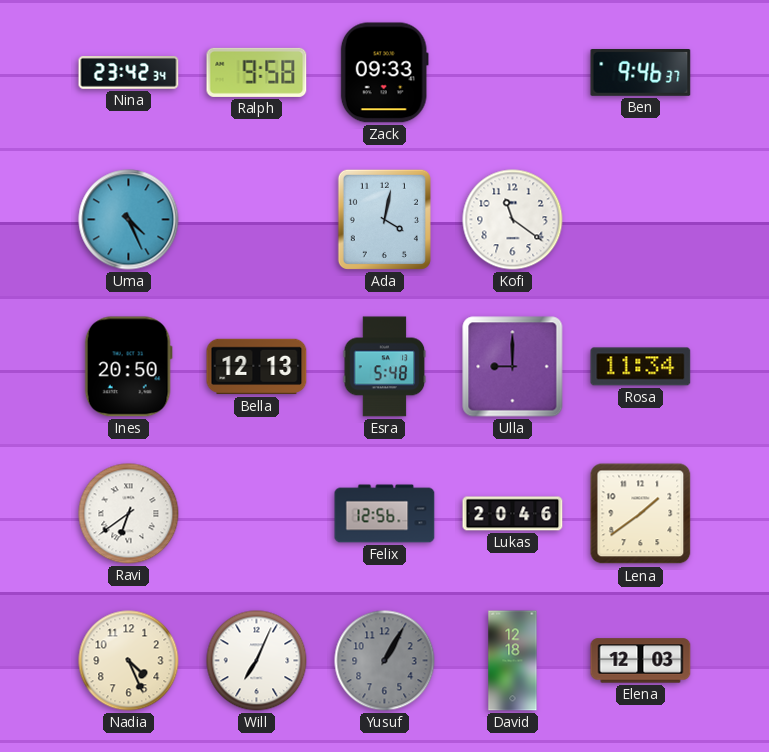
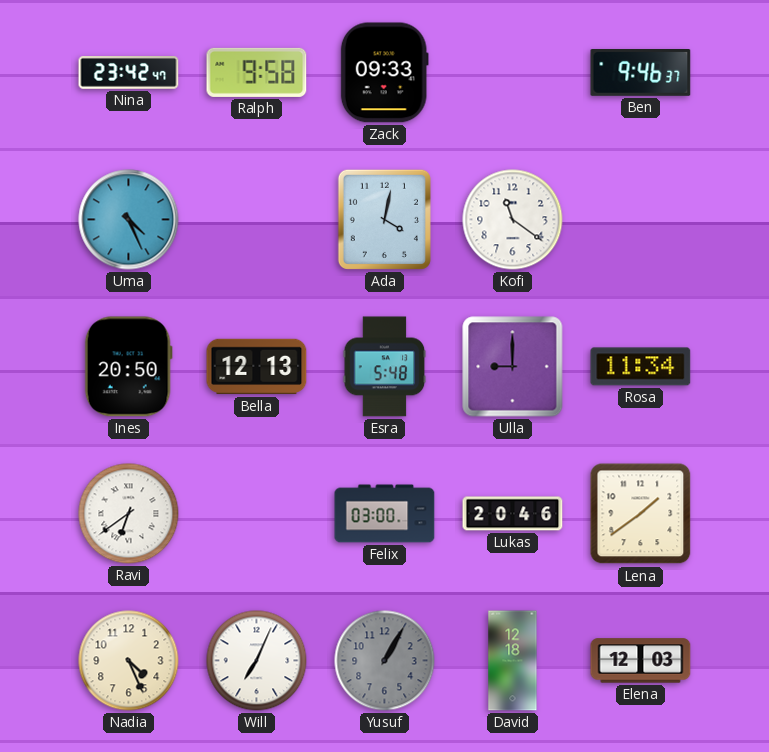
Nina: 23:42:34 -> 23:42:47 (129, 73)
Felix: 12:56 -> 03:00 (385, 514)
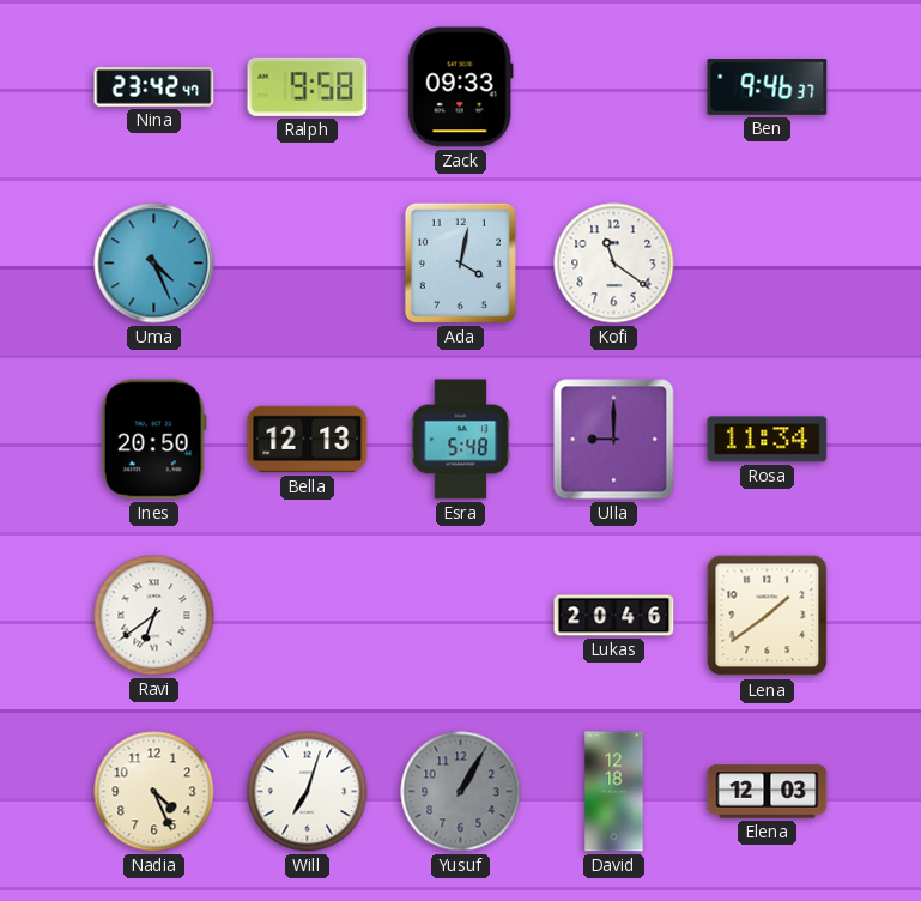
Felix: 03:00 -> none (385, 514)
Will: 7:04 -> 7:03 (308, 792)
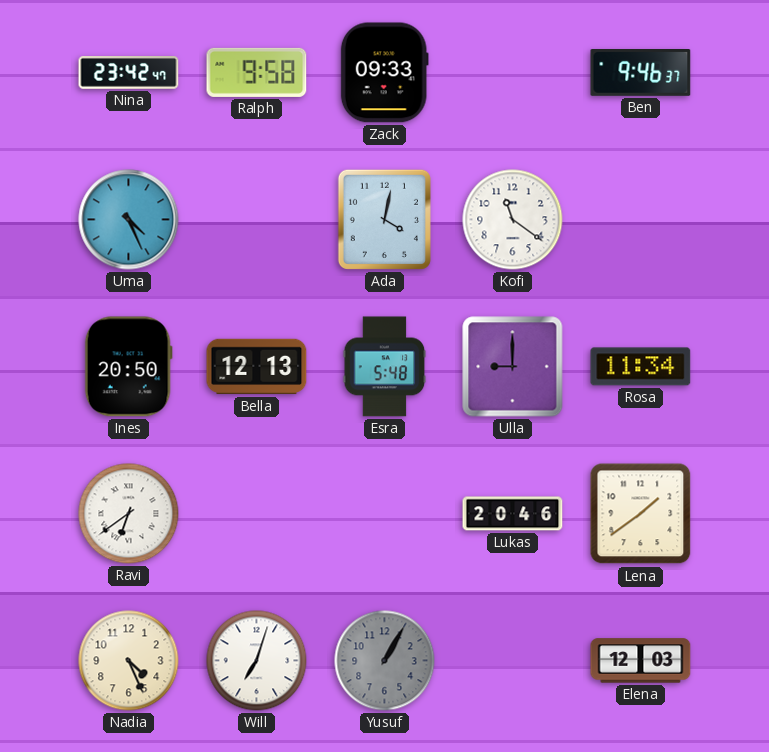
David: 12:18 -> none (614, 792)
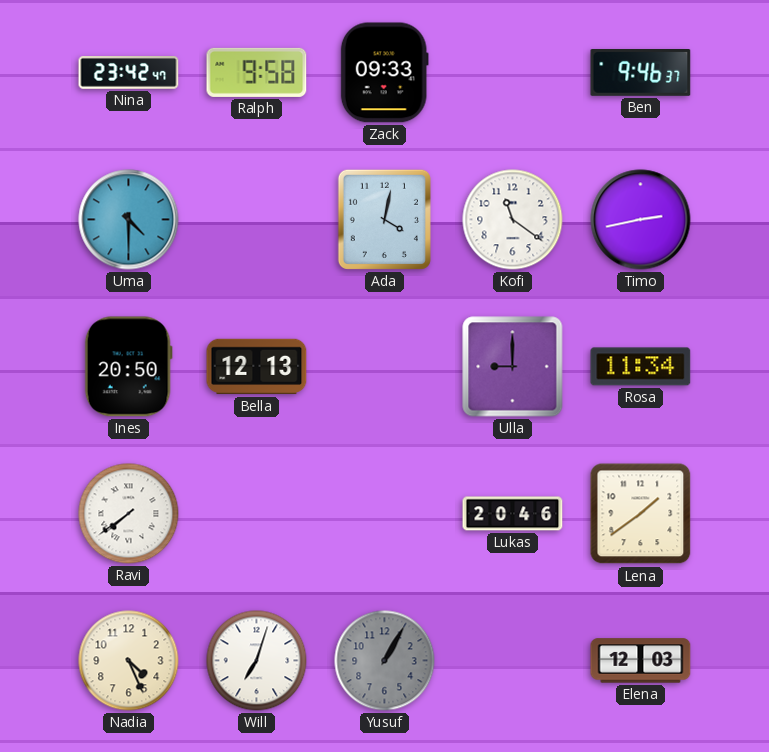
Uma: 4:26 -> 4:30 (129, 220)
Timo: none -> 2:43 (641, 220)
Esra: 5:48 -> none (385, 367)
Ravi: 6:39 -> 7:39 (129, 514)
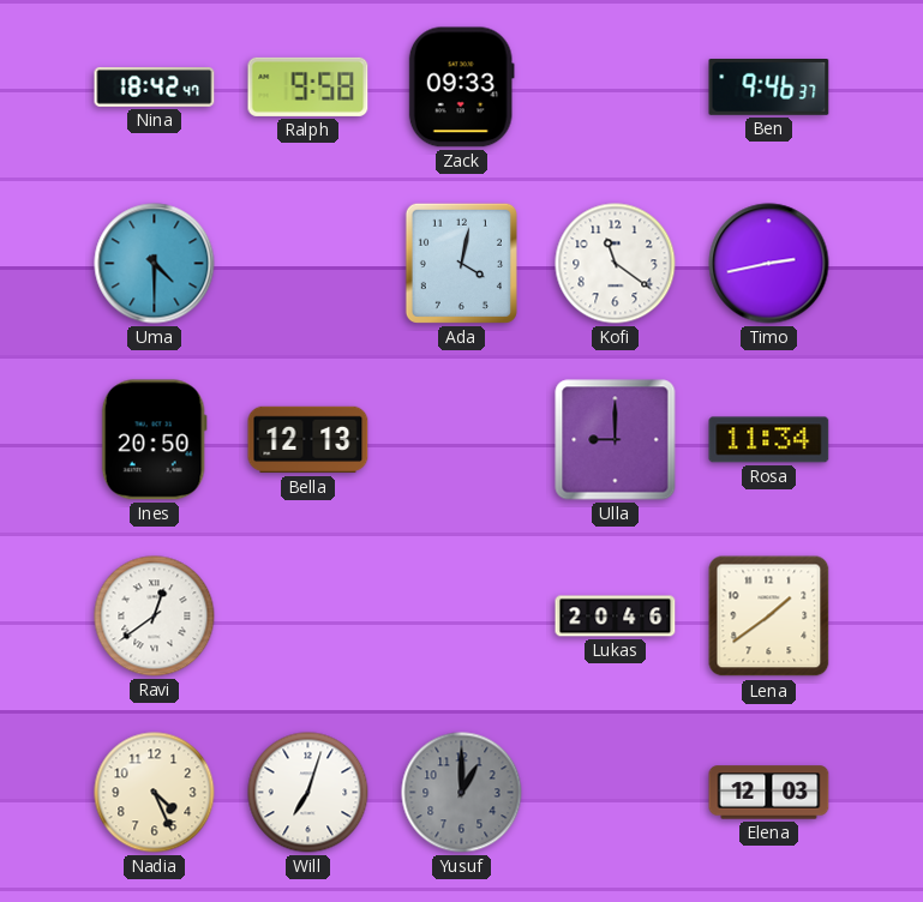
Nina: 23:42 -> 18:42 (155, 88)
Ravi: 7:39 -> 12:39 (155, 617)
Yusuf: 1:05 -> 1:00 (462, 793)
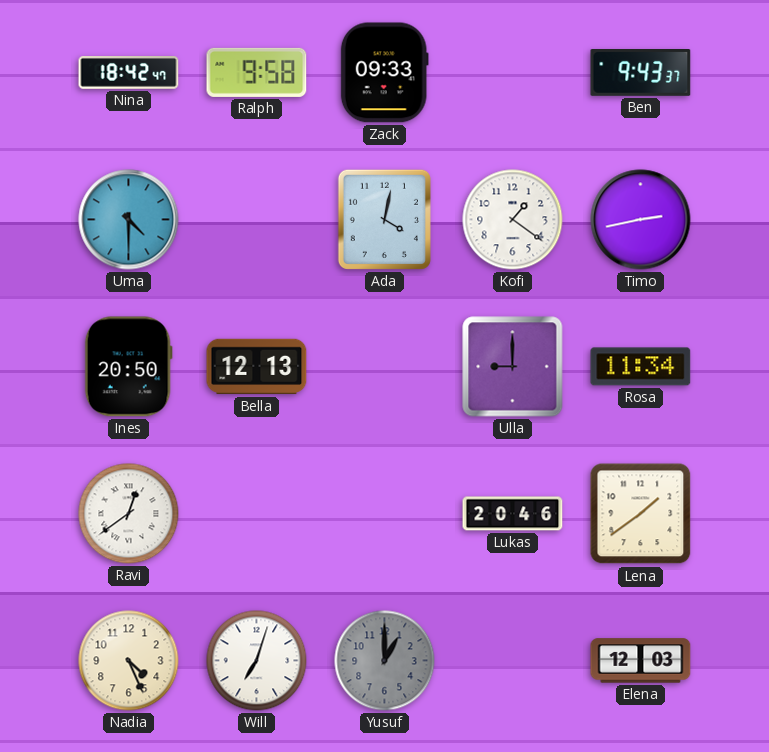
Ben: 9:46 -> 9:43 (641, 73)
Kofi: 11:21 -> 1:21 (513, 220)
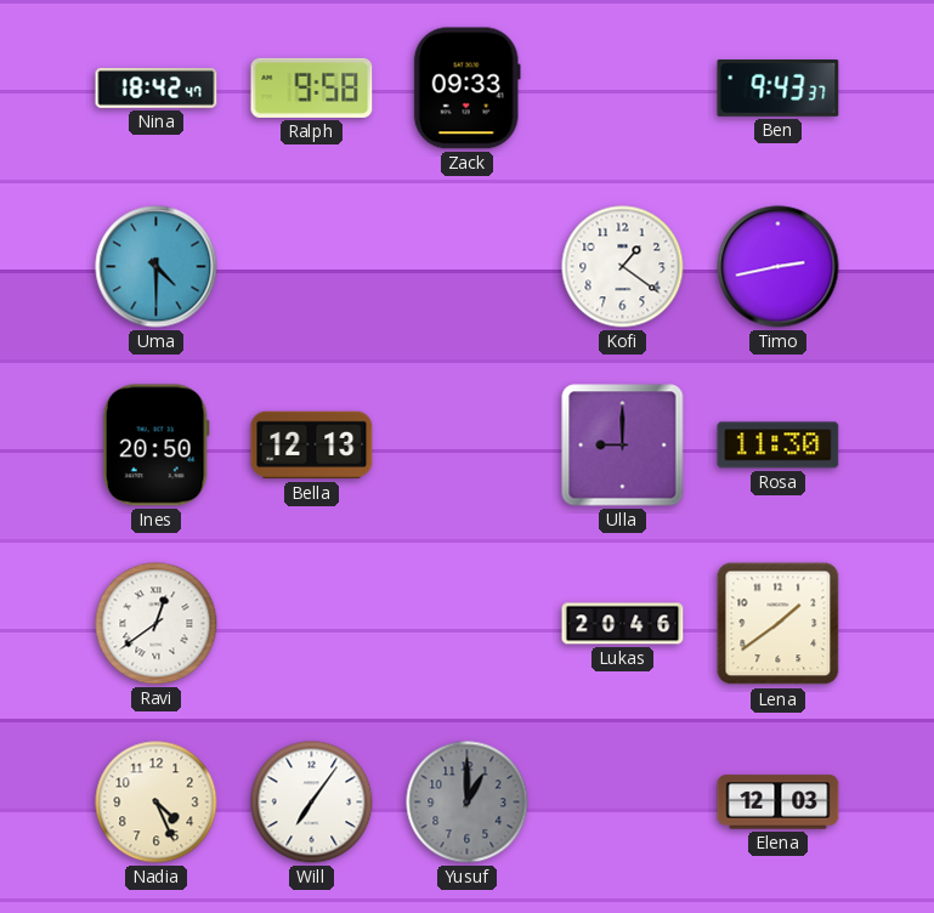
Ada: 4:02 -> none (384, 219)
Rosa: 11:34 -> 11:30 (779, 446)
Will: 7:03 -> 7:06 (312, 803)
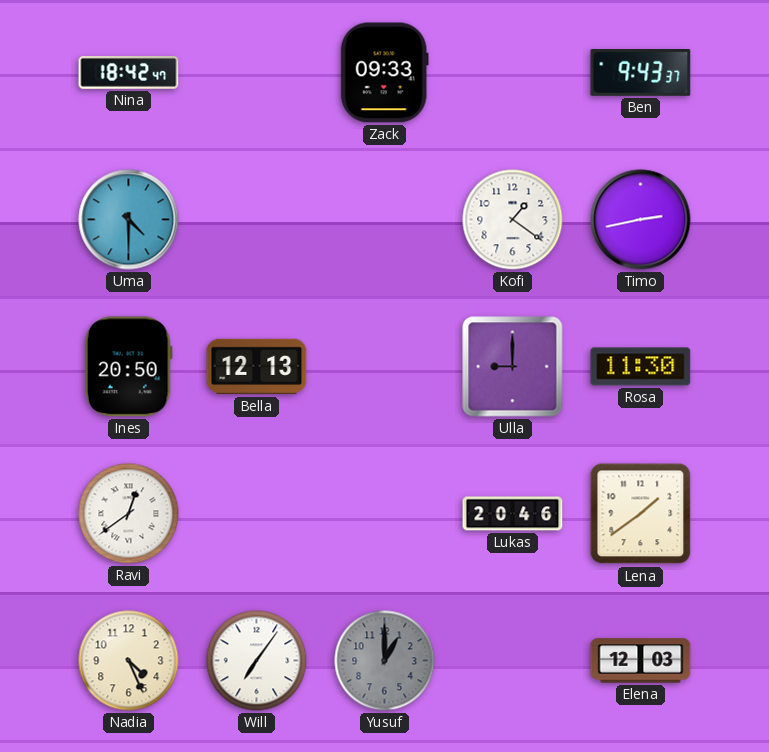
Ralph: 9:58 -> none (312, 87)
